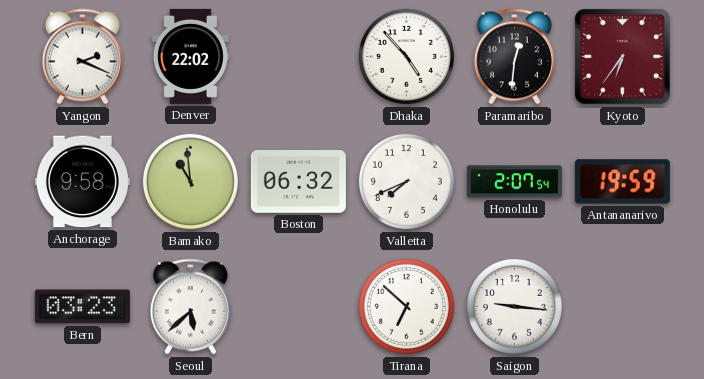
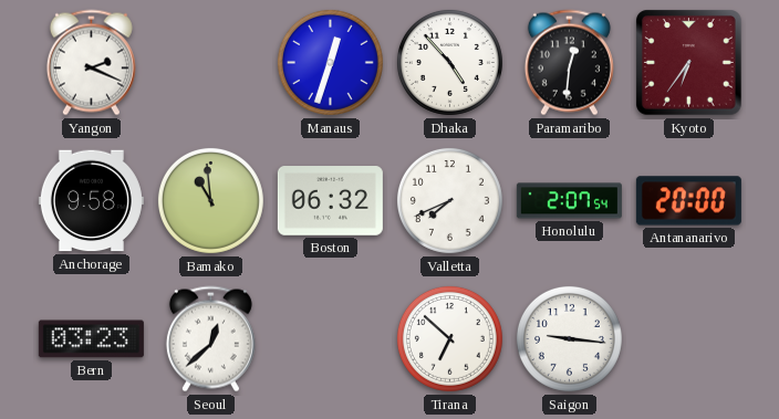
Denver: 22:02 -> none (190, 56)
Manaus: none -> 12:33 (330, 62)
Antananarivo: 19:59 -> 20:00 (688, 201)
Seoul: 5:38 -> 12:38 (210, 339)
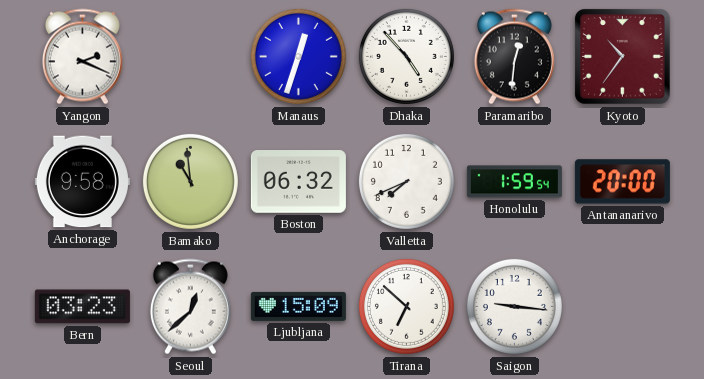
Kyoto: 6:36 -> 10:36 (623, 57)
Honolulu: 2:07 -> 1:59 (514, 182)
Ljubljana: none -> 15:09 (298, 306)
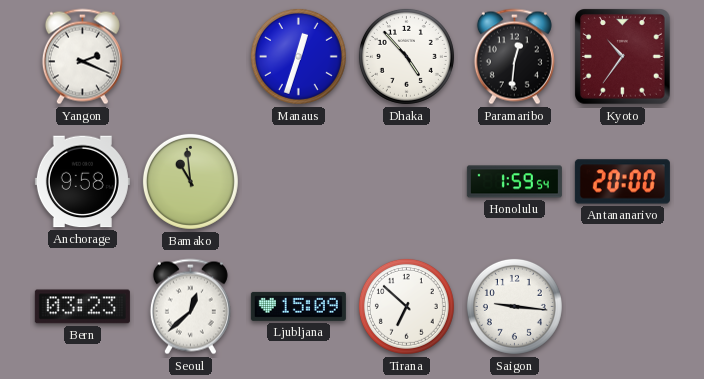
Boston: 06:32 -> none (298, 182)
Valletta: 7:41 -> none (406, 181)
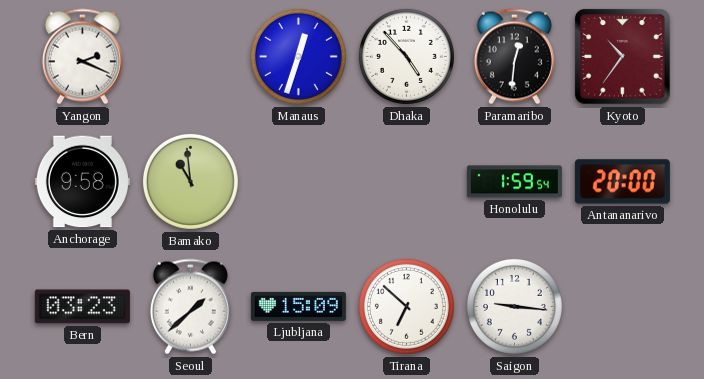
Seoul: 12:38 -> 1:38 (190, 307)
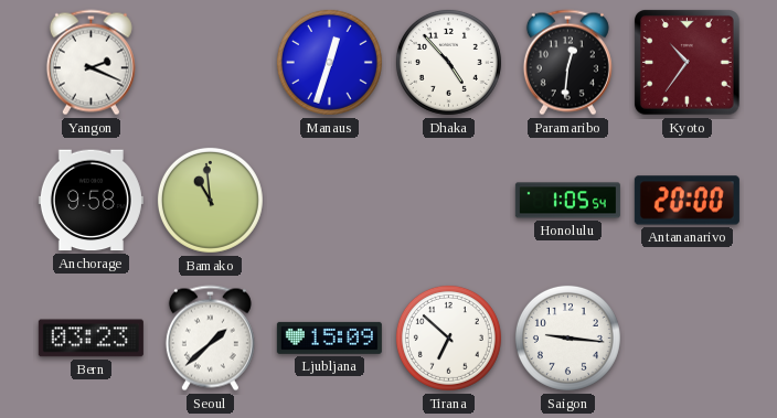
Honolulu: 1:59 -> 1:05 (567, 201)
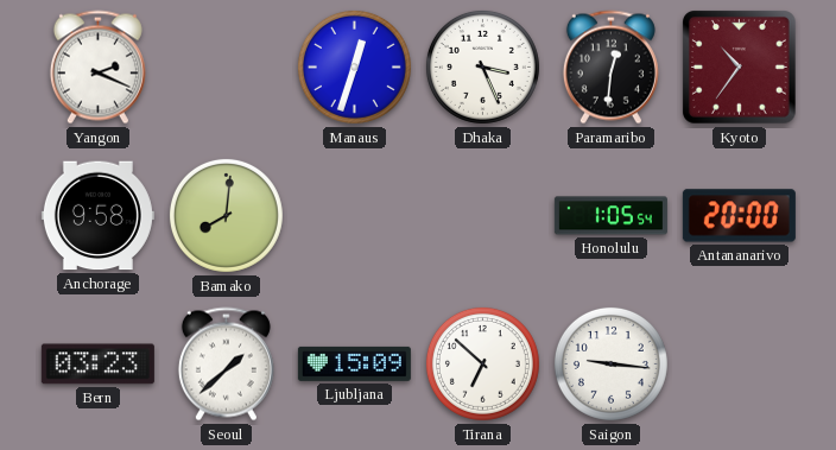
Dhaka: 4:53 -> 3:26 (482, 66)
Bamako: 10:59 -> 8:01 (226, 215)
